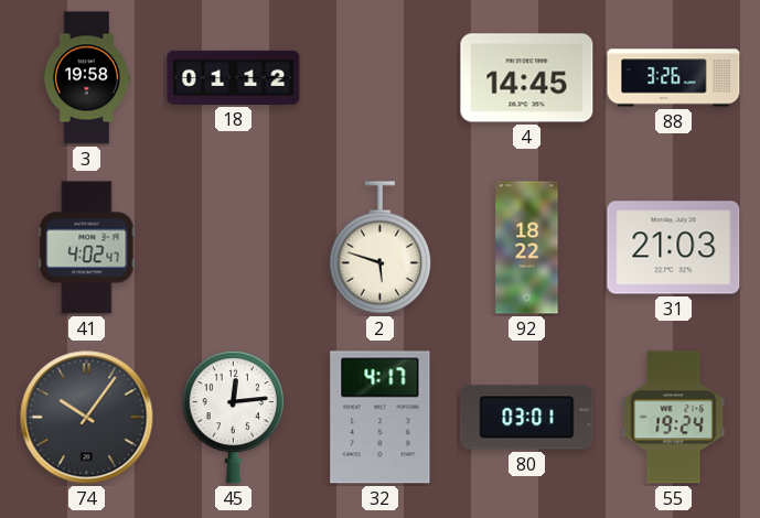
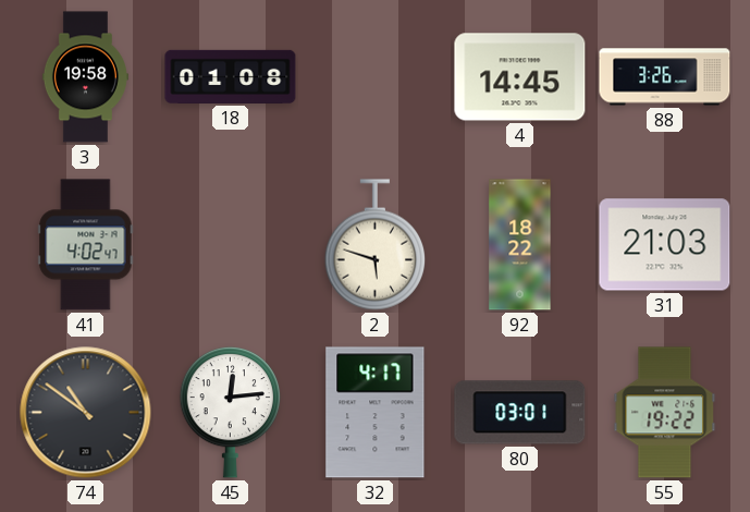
18: 01:12 -> 01:08 (231, 76)
74: 10:06 -> 10:51 (86, 413)
55: 19:24 -> 19:22 (665, 413)
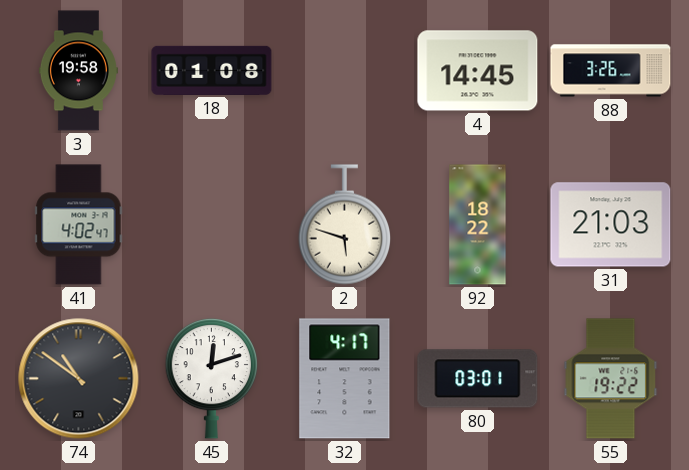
45: 12:14 -> 12:12 (212, 378)
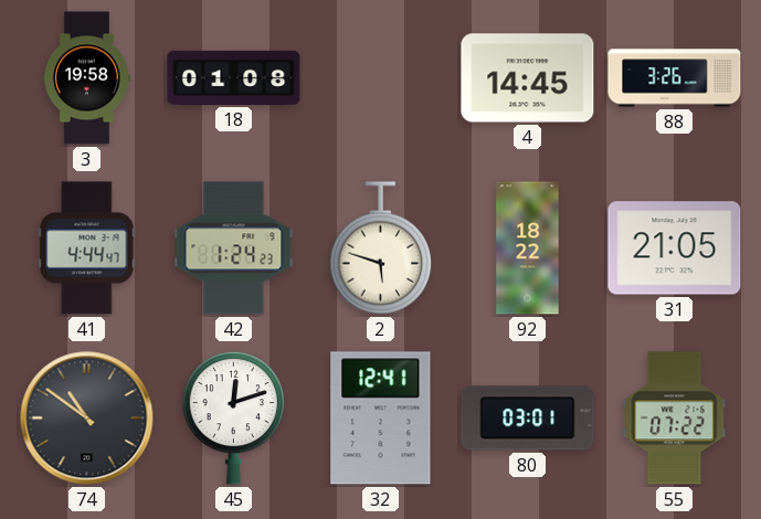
41: 4:02 -> 4:44 (87, 248)
42: none -> 1:24 (234, 248)
31: 21:03 -> 21:05 (675, 248)
32: 4:17 -> 12:41 (381, 419)
55: 19:22 -> 07:22 (675, 419)
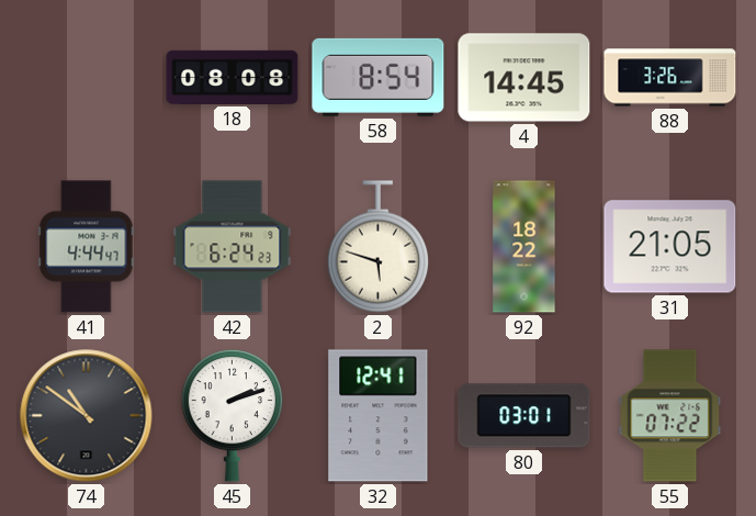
3: 19:58 -> none (86, 78)
18: 01:08 -> 08:08 (233, 77)
58: none -> 8:54 (379, 77)
42: 1:24 -> 6:24 (233, 247)
45: 12:12 -> 2:12 (233, 415)
